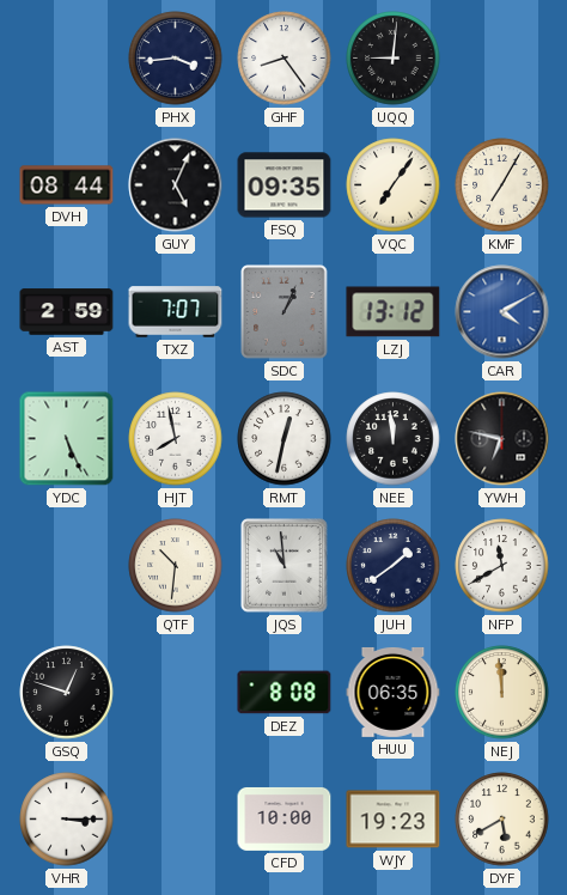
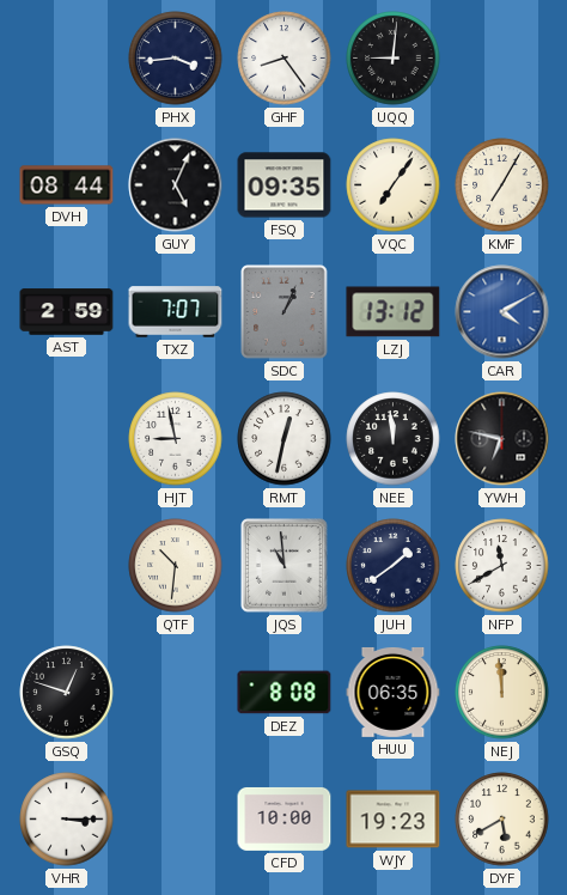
YDC: 5:26 -> none (67, 439)
HJT: 7:58 -> 8:58 (176, 439)
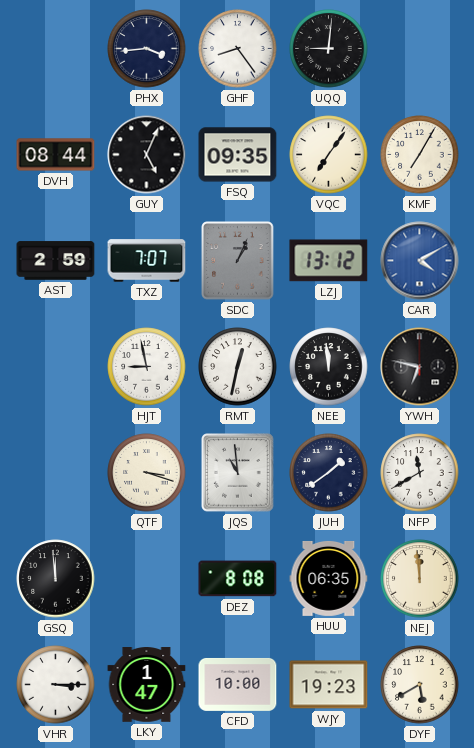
QTF: 10:31 -> 3:18 (147, 473)
GSQ: 12:48 -> 11:59 (56, 579)
LKY: none -> 1:47 (147, 685)
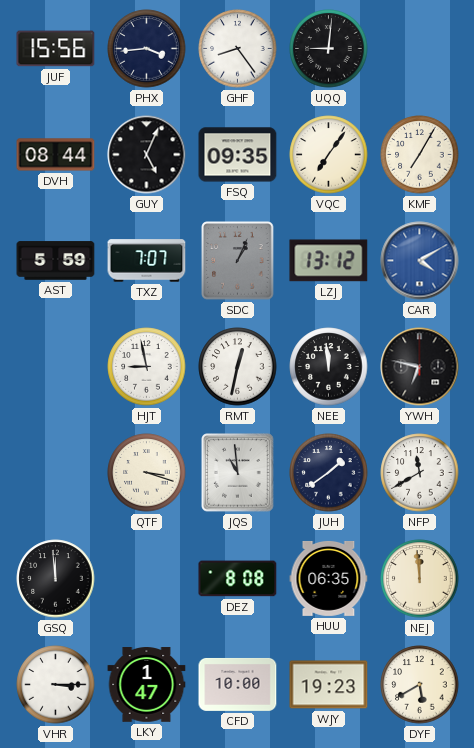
JUF: none -> 15:56 (56, 49)
AST: 2:59 -> 5:59 (56, 261)
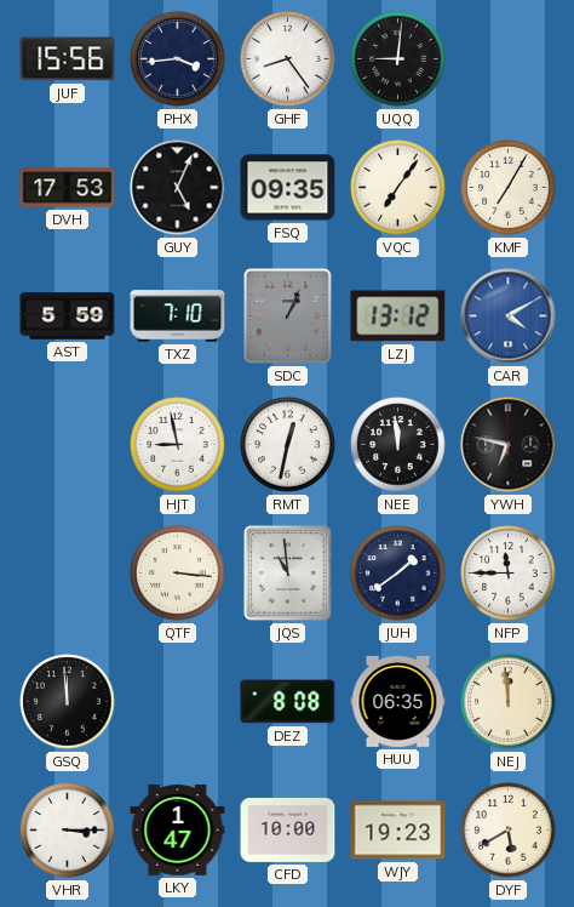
DVH: 08:44 -> 17:53 (68, 188)
TXZ: 7:07 -> 7:10 (178, 316)
QTF: 3:18 -> 3:16 (178, 574)
NFP: 11:40 -> 11:45 (509, 574)
